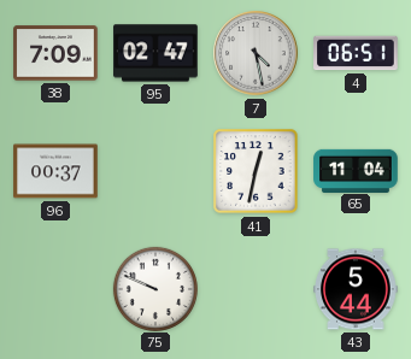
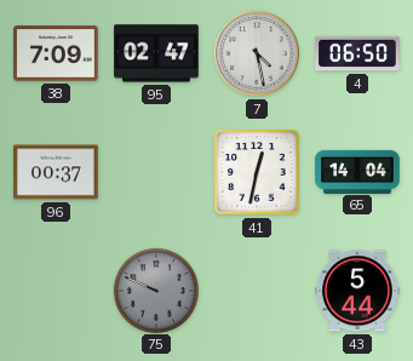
4: 06:51 -> 06:50 (357, 53)
65: 11:04 -> 14:04 (357, 171)
75 dial: white -> grey (155, 290)
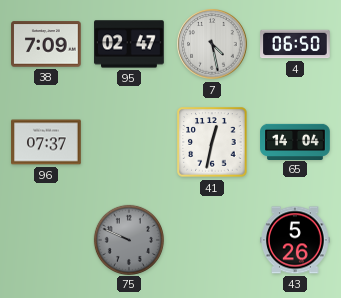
96: 00:37 -> 07:37 (46, 142)
43: 5:44 -> 5:26 (295, 240)
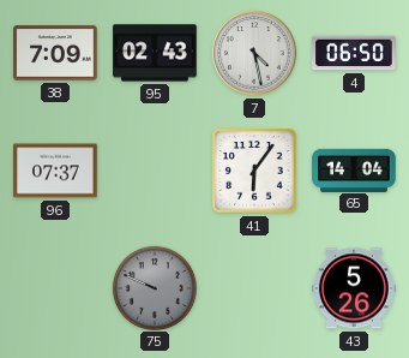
95: 02:47 -> 02:43 (155, 53)
41: 12:32 -> 6:06 (254, 171)
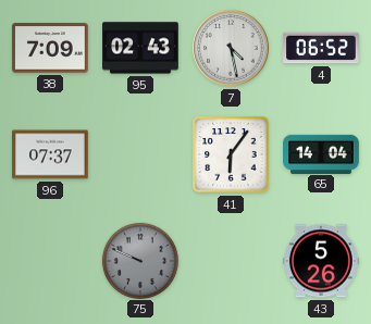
4: 06:50 -> 06:52 (321, 48)
